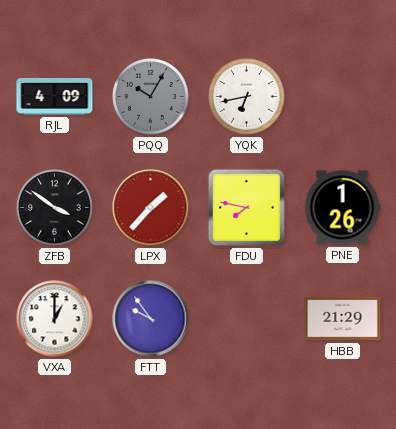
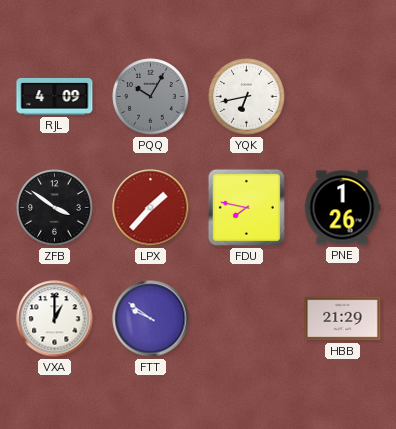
FTT: 9:54 -> 9:51 (151, 319)
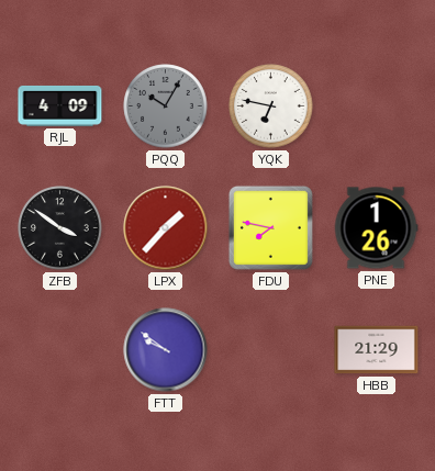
YQK: 6:43 -> 6:47 (271, 106)
VXA: 1:00 -> none (55, 319)
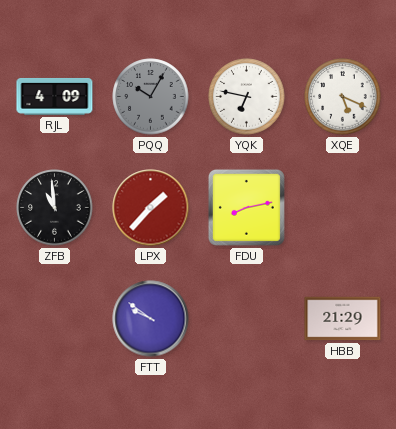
XQE: none -> 5:19 (343, 97)
ZFB: 3:51 -> 10:59 (55, 208)
FDU: 7:47 -> 8:13 (246, 207)
PNE: 1:26 -> none (376, 228)
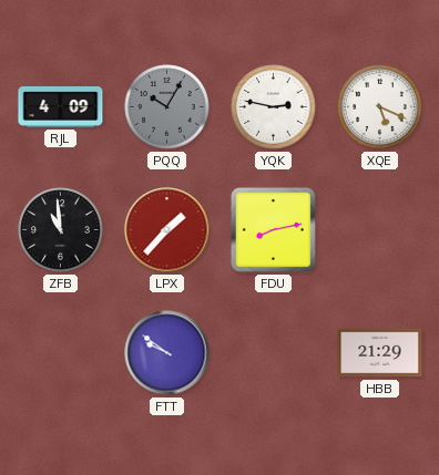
YQK: 6:47 -> 2:47 (274, 107)
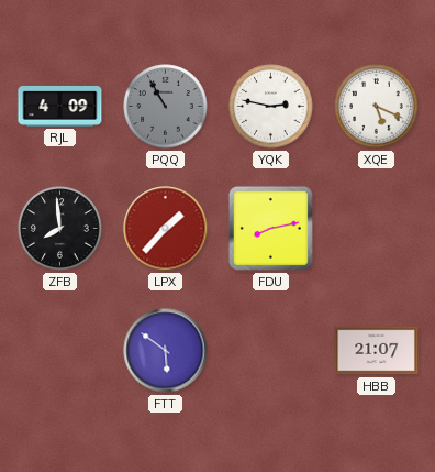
PQQ: 10:05 -> 10:55 (166, 107)
ZFB: 10:59 -> 7:59 (60, 229)
FTT: 9:51 -> 5:51 (166, 351)
HBB: 21:29 -> 21:07 (377, 351)
